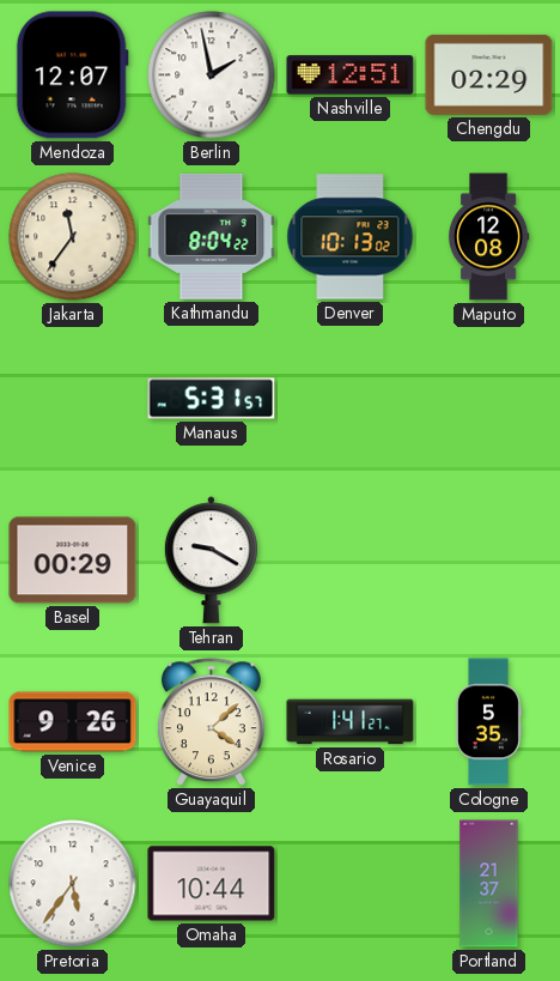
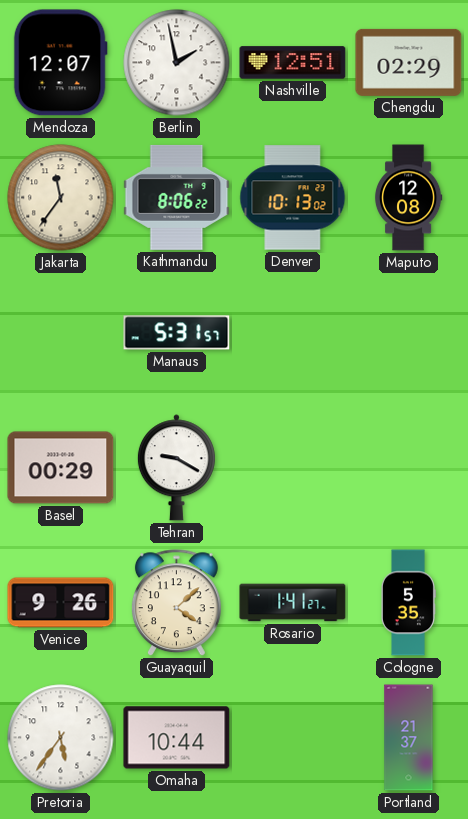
Kathmandu: 8:04 -> 8:06 (177, 197)
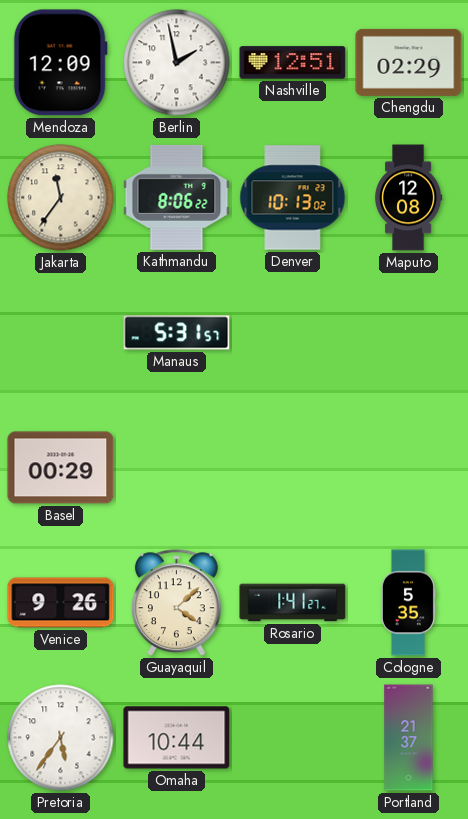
Mendoza: 12:07 -> 12:09 (60, 63)
Tehran: 9:20 -> none (176, 468)
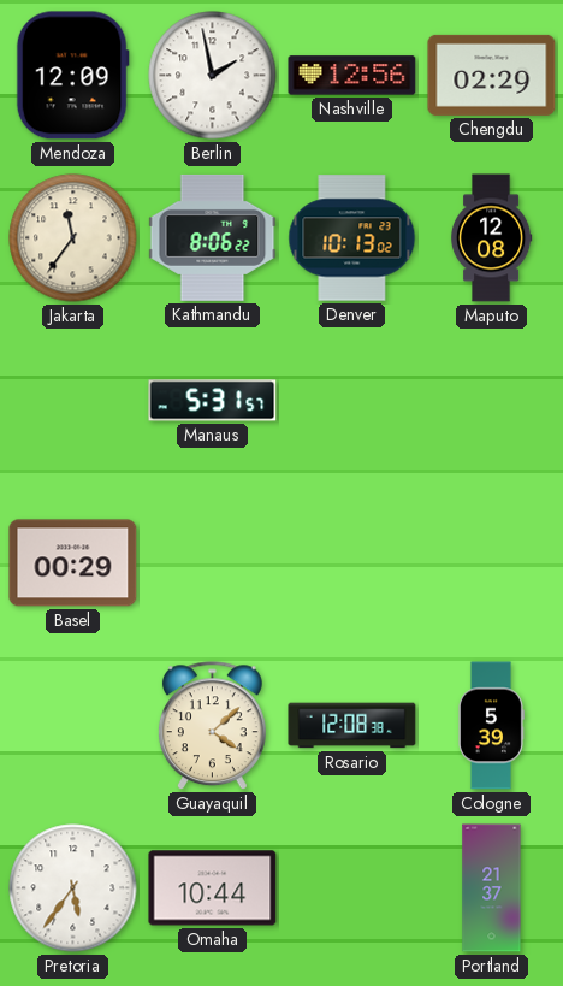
Nashville: 12:51 -> 12:56 (352, 76)
Venice: 9:26 -> none (61, 603)
Rosario: 1:41 -> 12:08 (352, 726)
Cologne: 5:35 -> 5:39 (491, 726)
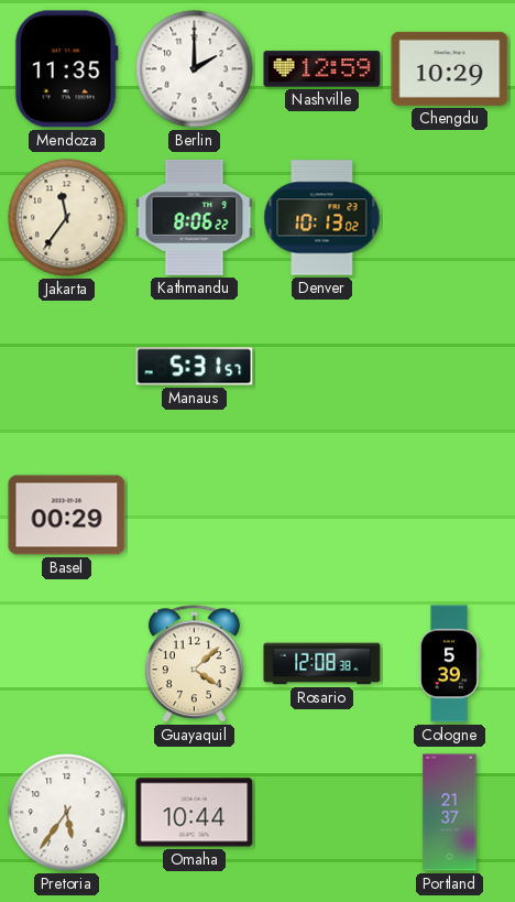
Mendoza: 12:09 -> 11:35 (66, 69)
Berlin: 1:58 -> 2:00 (195, 69)
Nashville: 12:56 -> 12:59 (322, 69)
Chengdu: 02:29 -> 10:29 (450, 68)
Maputo: 12:08 -> none (491, 238)
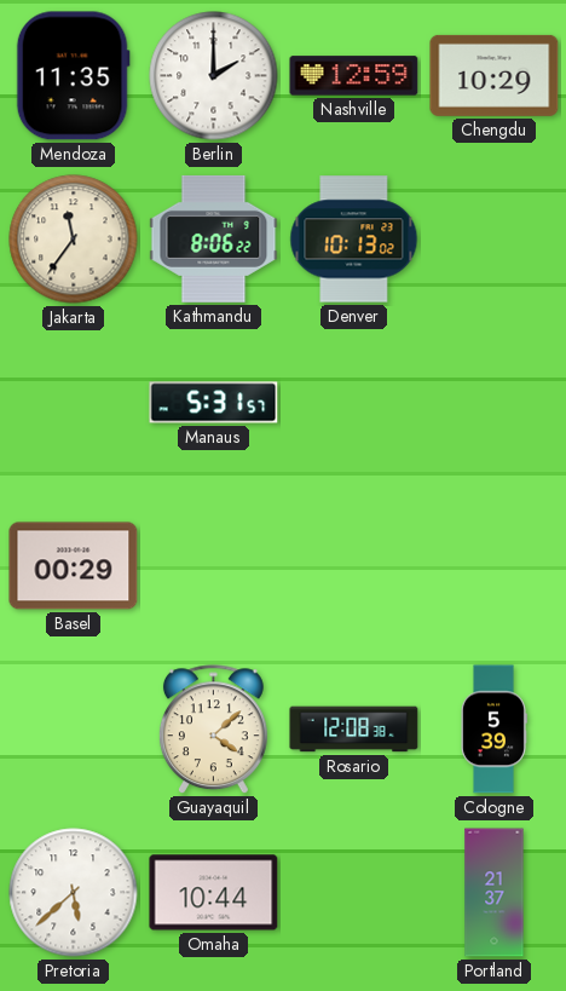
Pretoria: 5:36 -> 5:38 (74, 893)
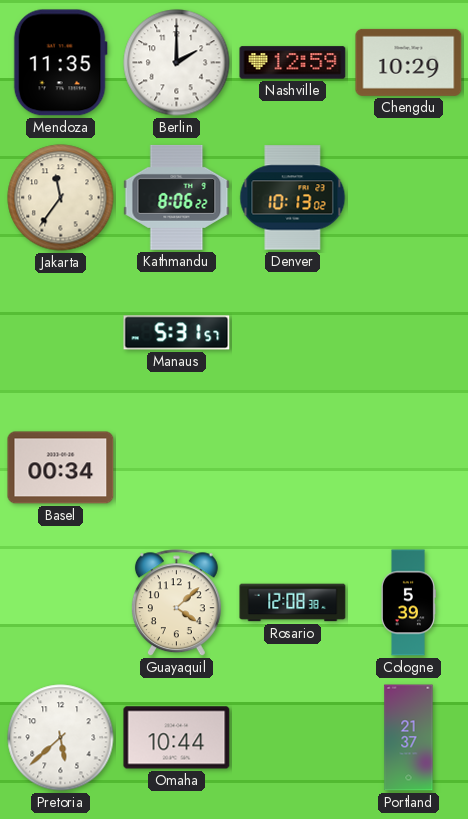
Basel: 00:29 -> 00:34 (61, 468)
